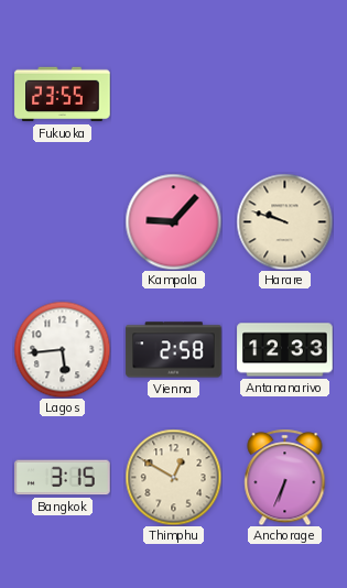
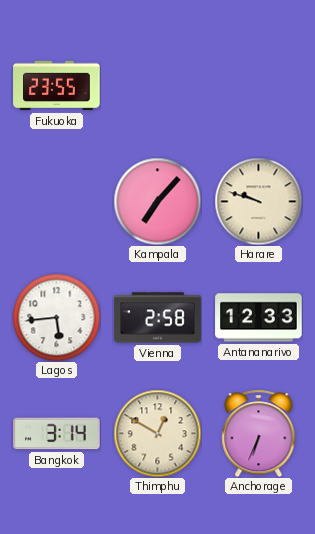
Kampala: 9:07 -> 7:07 (157, 201)
Bangkok: 3:15 -> 3:14 (57, 434)
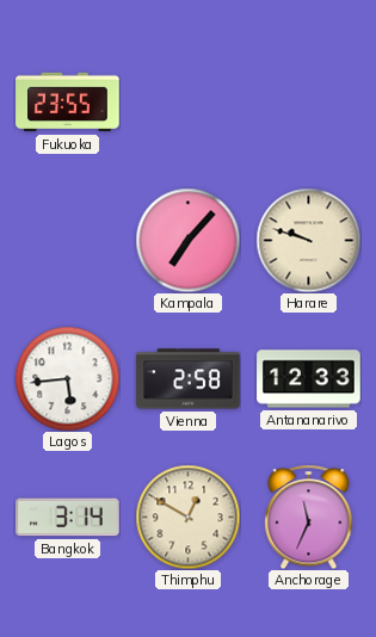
Anchorage: 6:34 -> 11:34 (309, 517)
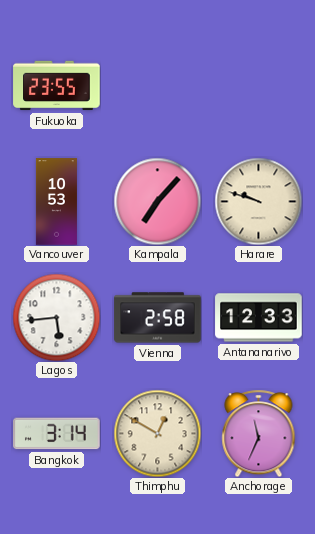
Vancouver: none -> 10:53 (56, 202)
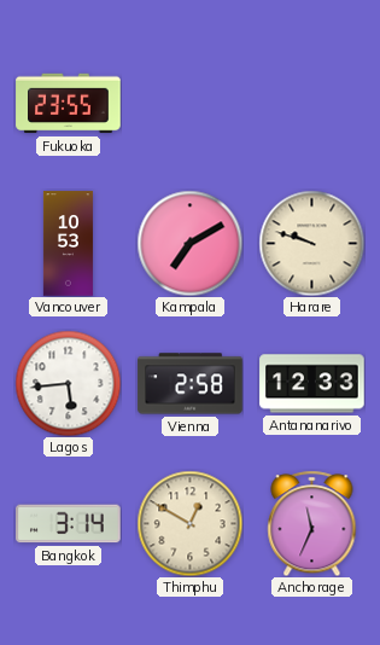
Kampala: 7:07 -> 7:10 (189, 243)
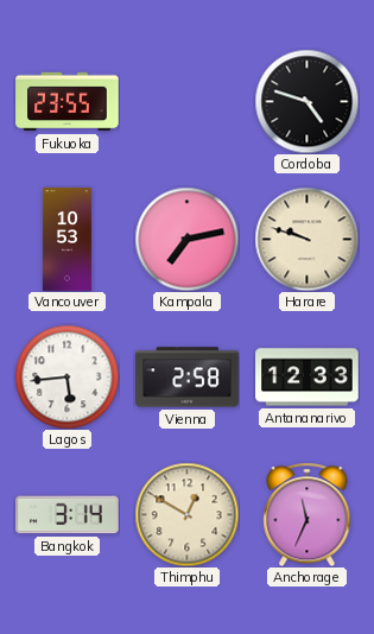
Cordoba: none -> 4:48 (306, 101)
Kampala: 7:10 -> 7:13 (186, 239)
